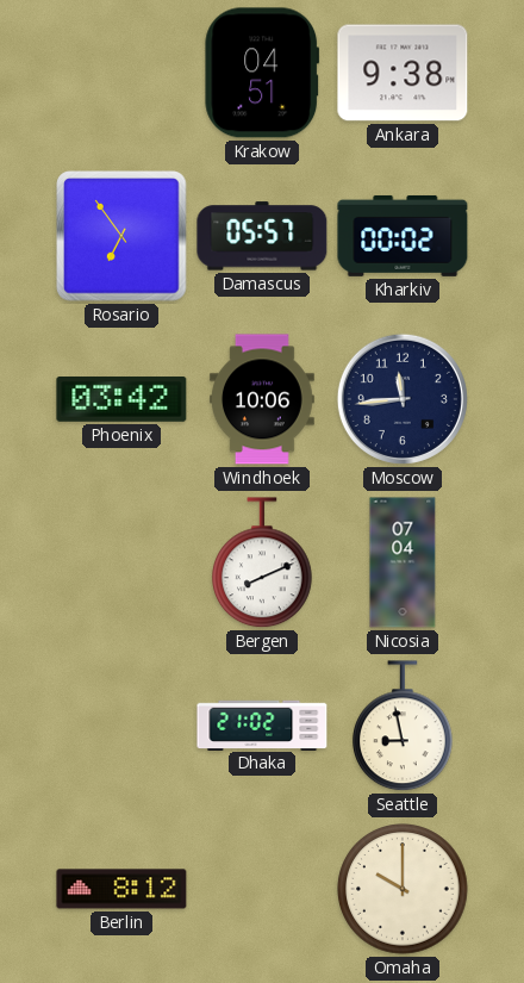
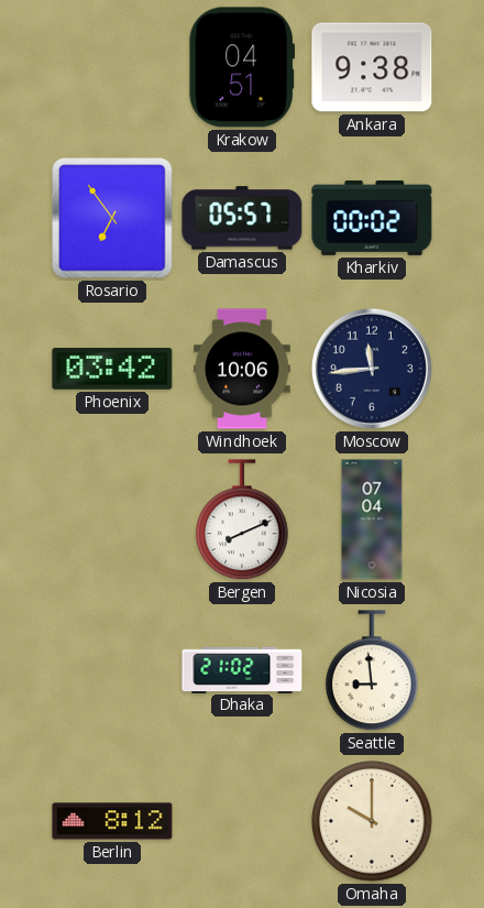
Seattle: 8:58 -> 8:59 (373, 671)
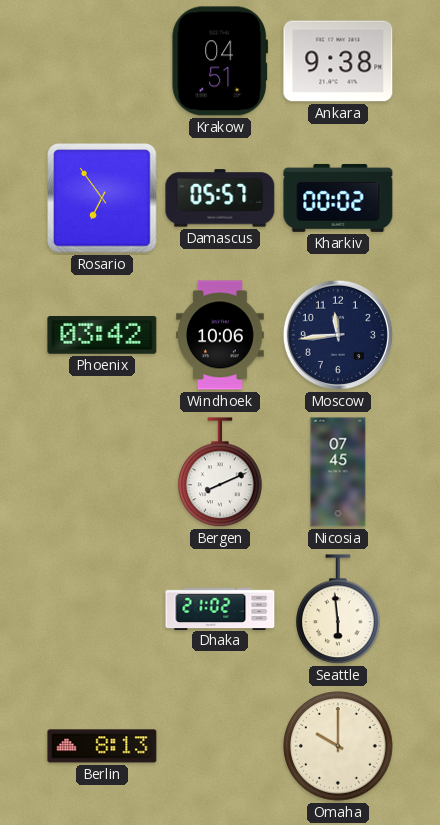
Nicosia: 07:04 -> 07:45 (338, 472)
Seattle: 8:59 -> 5:59 (339, 610)
Berlin: 8:12 -> 8:13 (102, 746)
